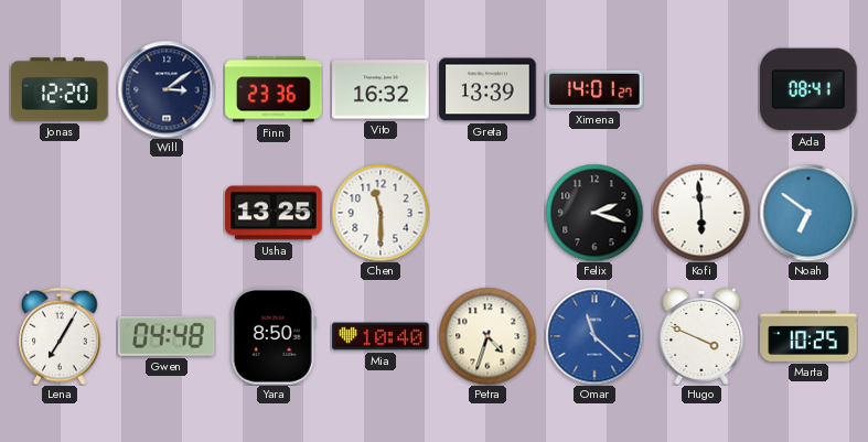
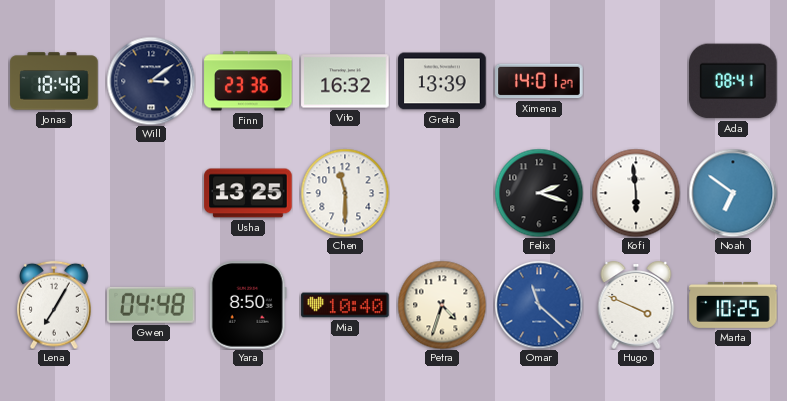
Jonas: 12:20 -> 18:48 (54, 81)
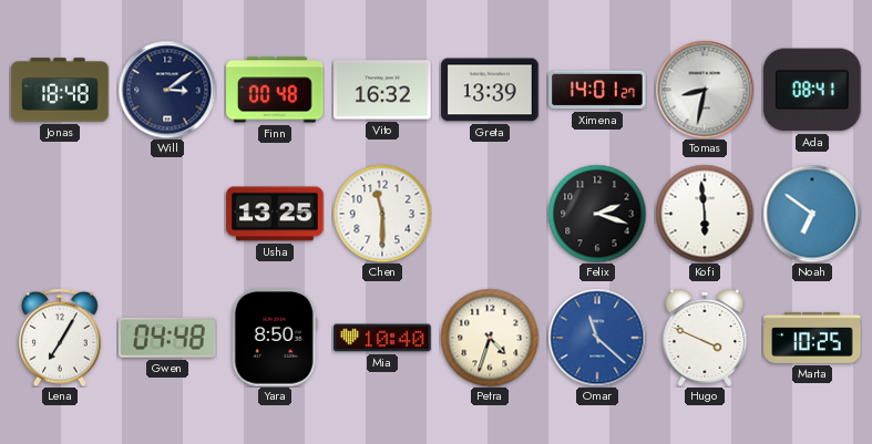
Finn: 23:36 -> 00:48 (275, 90)
Tomas: none -> 8:32 (705, 90)
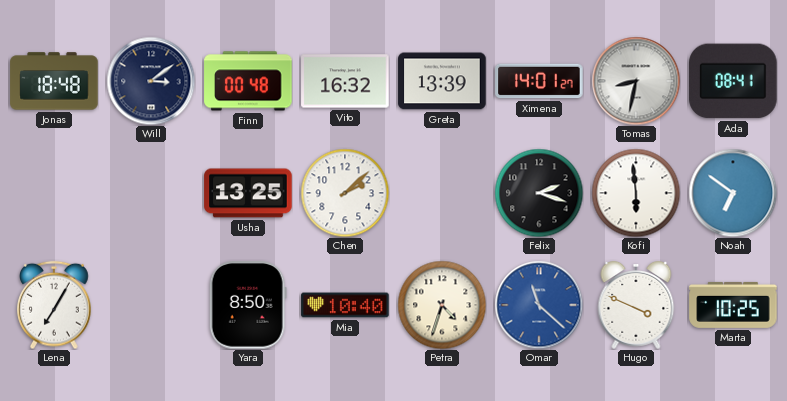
Chen: 11:30 -> 2:08 (345, 193)
Gwen: 04:48 -> none (167, 338)
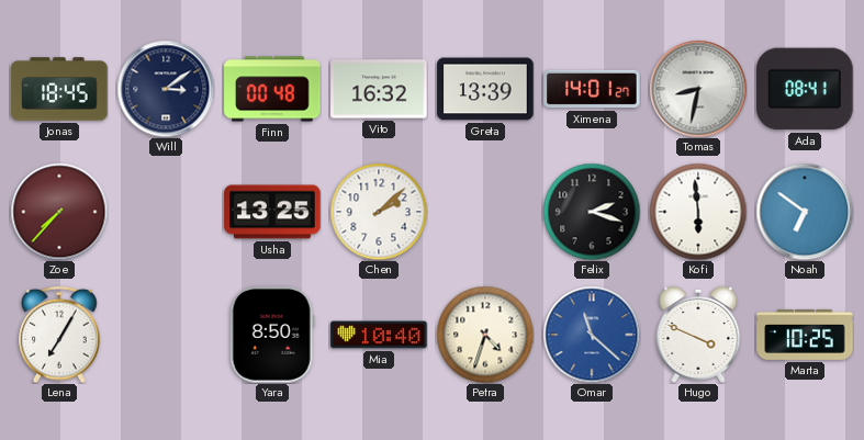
Jonas: 18:48 -> 18:45 (59, 89)
Zoe: none -> 7:37 (59, 212)
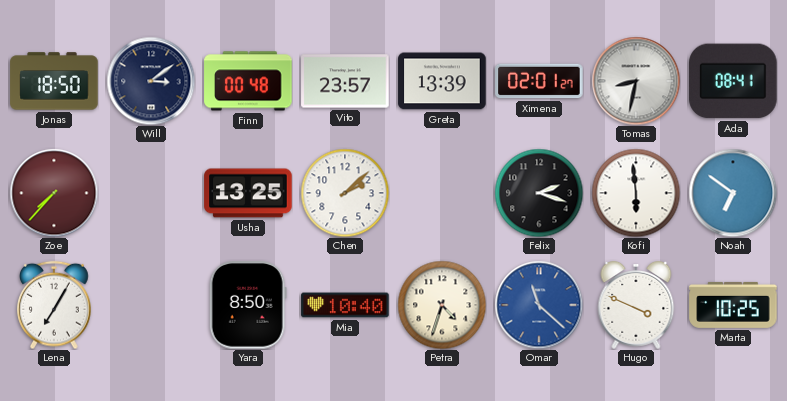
Jonas: 18:45 -> 18:50 (54, 81)
Vito: 16:32 -> 23:57 (345, 81)
Ximena: 14:01 -> 02:01 (539, 81)
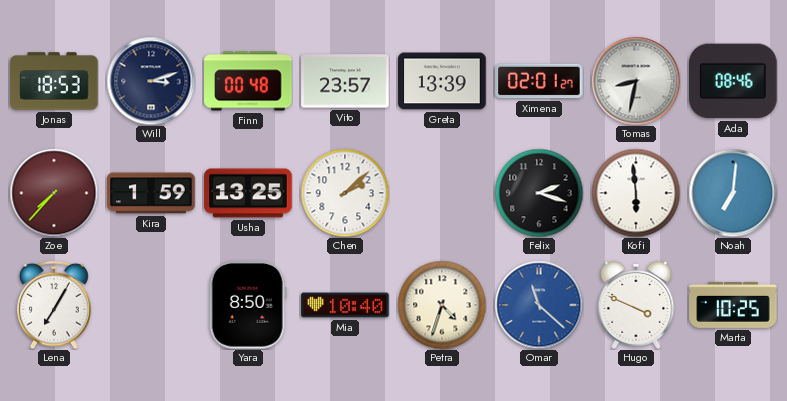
Jonas: 18:50 -> 18:53 (54, 81)
Will: 3:09 -> 3:12 (151, 81)
Ada: 08:41 -> 08:46 (733, 81)
Kira: none -> 1:59 (151, 193)
Noah: 6:51 -> 7:01 (733, 193)
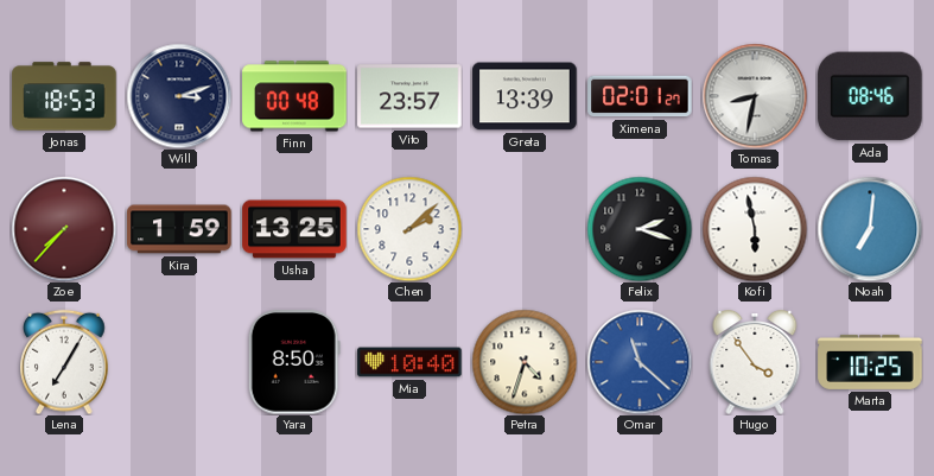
Kofi: 5:59 -> 5:58 (755, 229)
Hugo: 3:49 -> 3:54 (755, 363)
